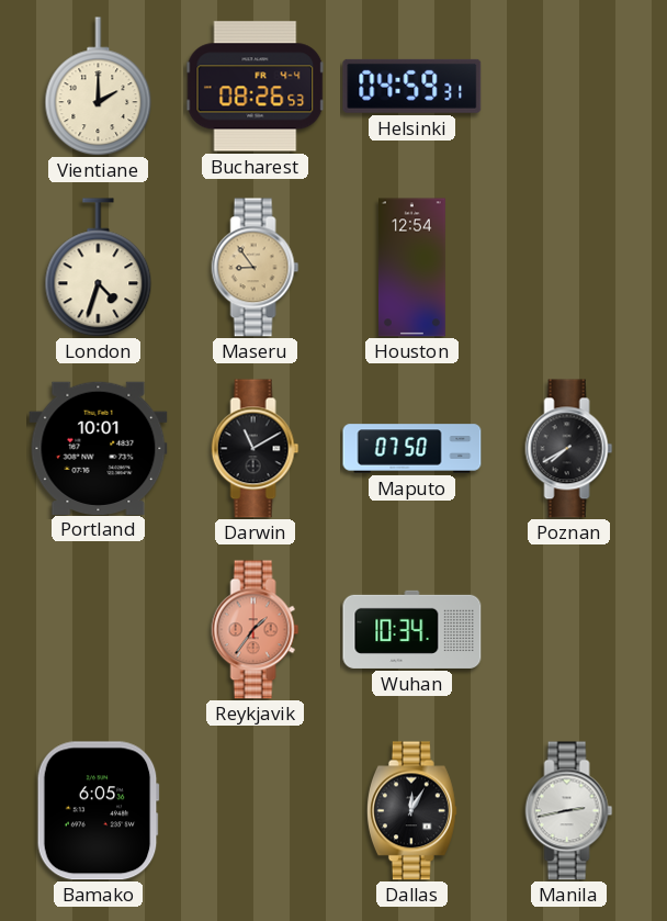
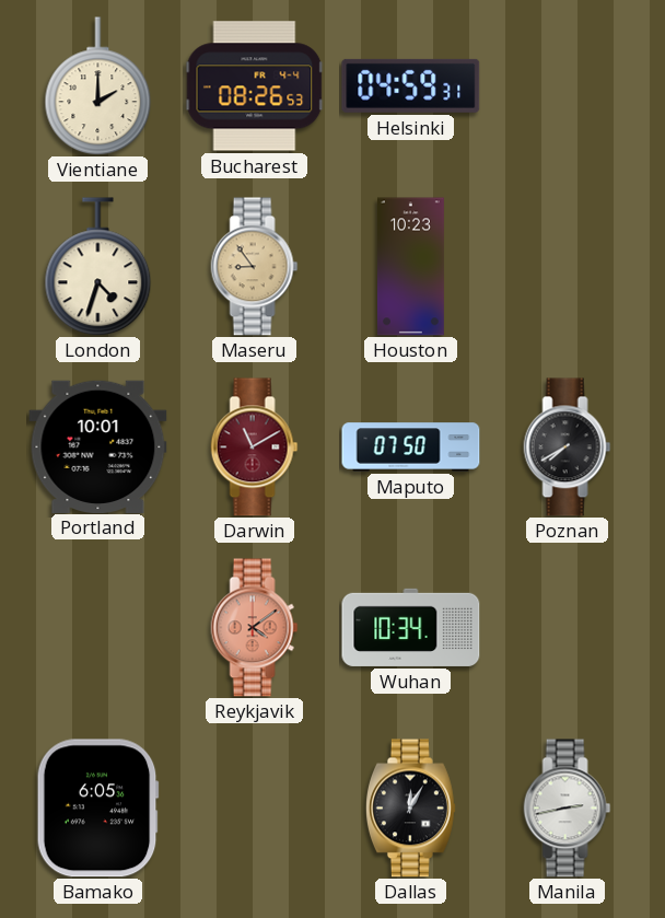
Houston: 12:54 -> 10:23 (410, 267)
Darwin dial: black -> burgundy (255, 448)
Reykjavik: 1:36 -> 4:09 (255, 628)
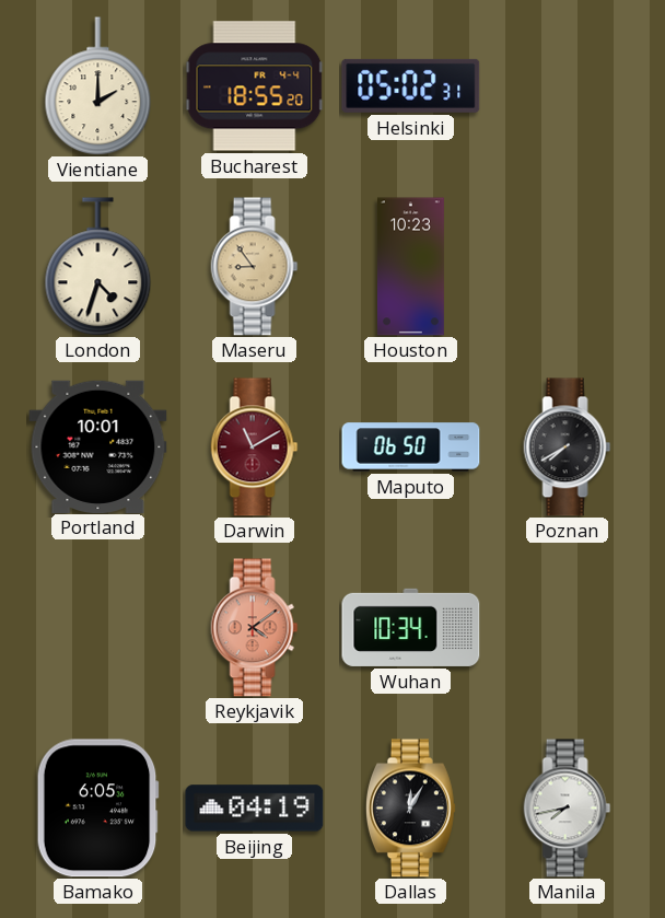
Bucharest: 08:26 -> 18:55 (254, 86)
Helsinki: 04:59 -> 05:02 (411, 85)
Maputo: 07:50 -> 06:50 (411, 448)
Beijing: none -> 04:19 (255, 809)
Manila: 2:43 -> 7:43 (568, 809)
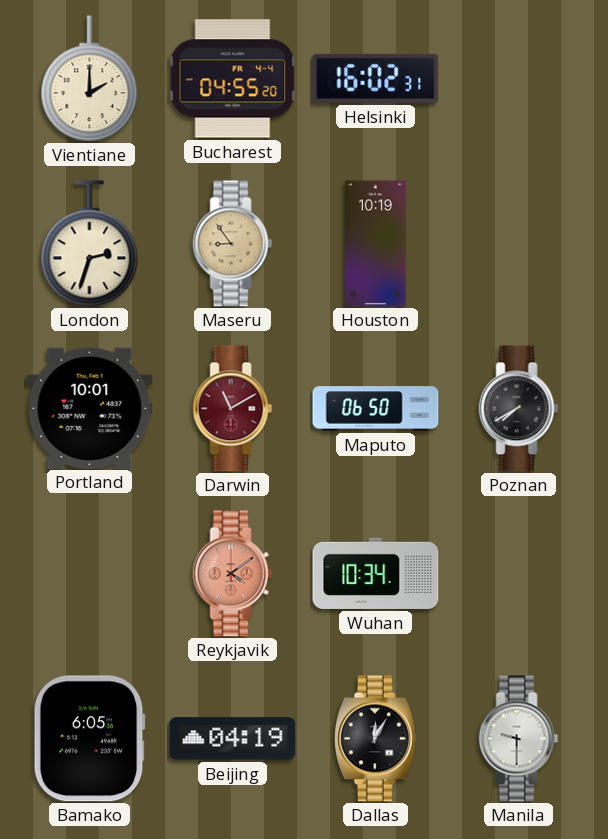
Bucharest: 18:55 -> 04:55 (232, 79)
Helsinki: 05:02 -> 16:02 (376, 78)
London: 4:33 -> 2:33 (90, 244)
Houston: 10:23 -> 10:19 (375, 244)
Manila: 7:43 -> 9:30 (519, 739)
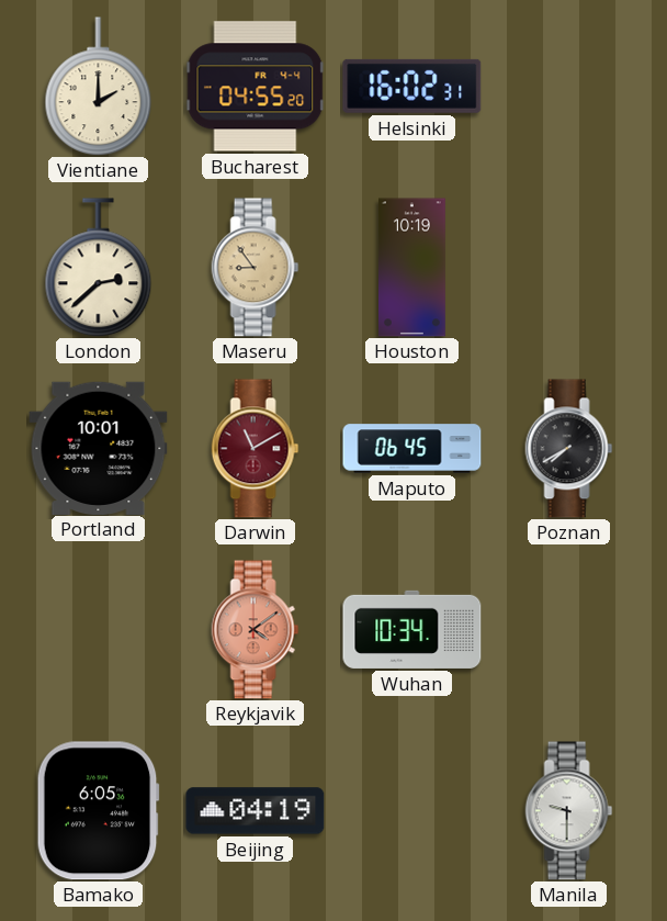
London: 2:33 -> 2:38 (99, 268)
Maputo: 06:50 -> 06:45 (412, 449)
Dallas: 12:05 -> none (375, 739)
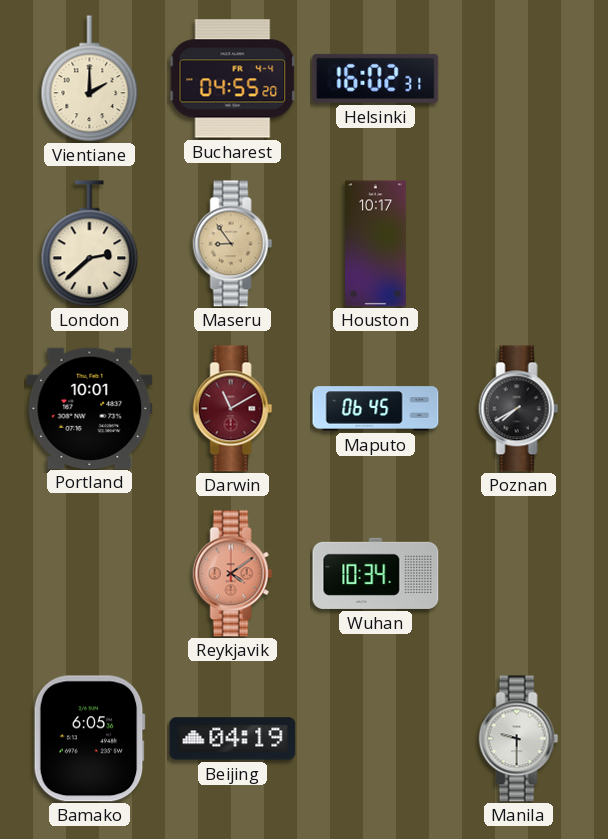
Houston: 10:19 -> 10:17 (375, 244)
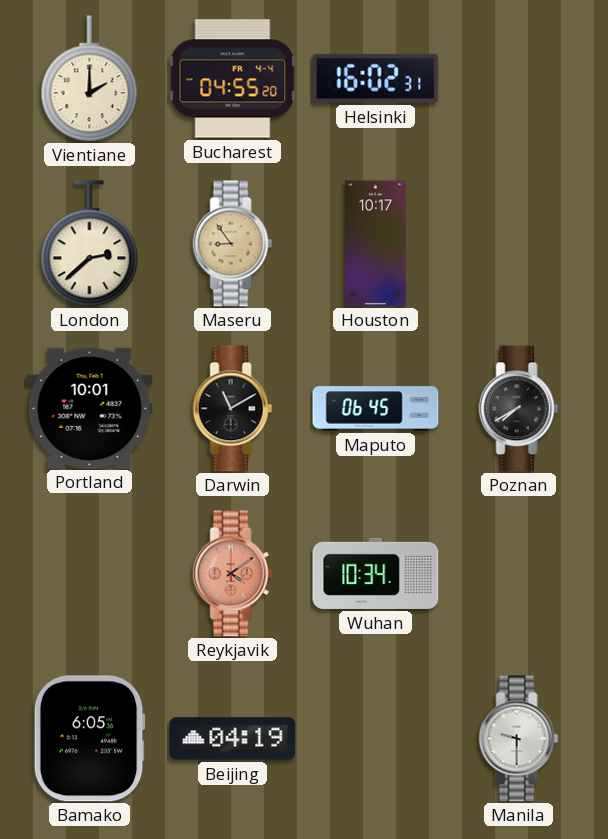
Darwin dial: burgundy -> black (233, 409)
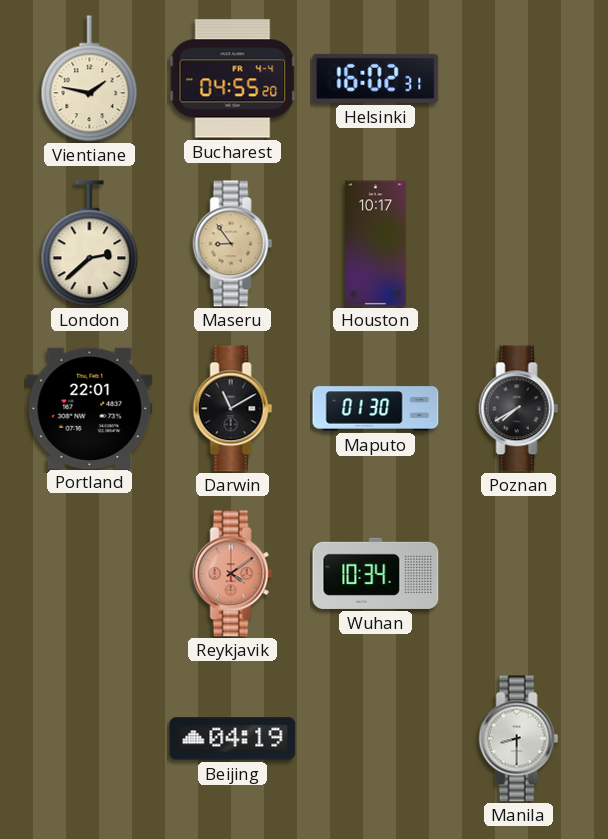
Vientiane: 2:00 -> 1:47 (90, 79)
Portland: 10:01 -> 22:01 (90, 408)
Maputo: 06:45 -> 01:30 (376, 409)
Bamako: 6:05 -> none (89, 739)
Manila: 9:30 -> 8:30 (519, 739)
